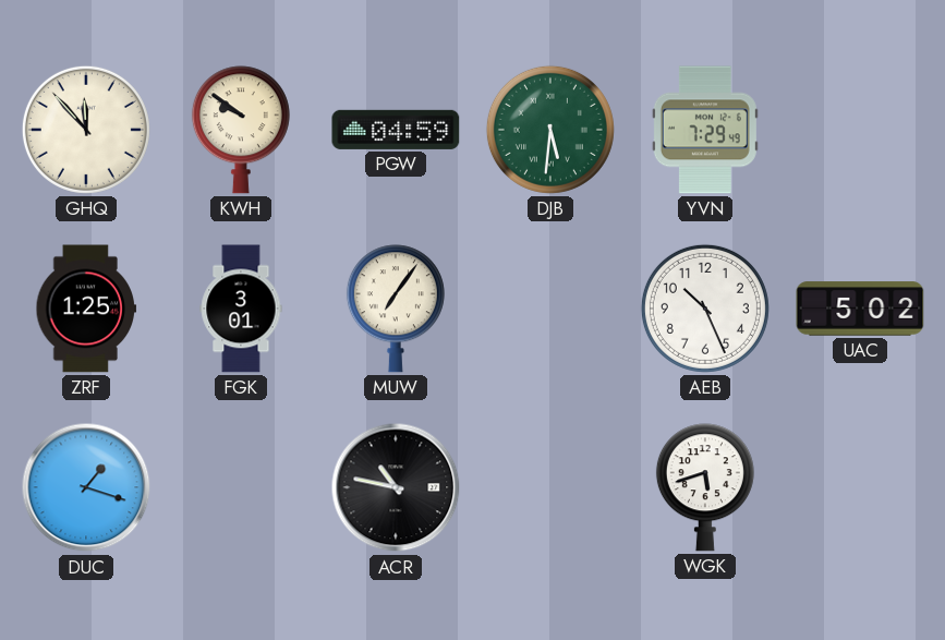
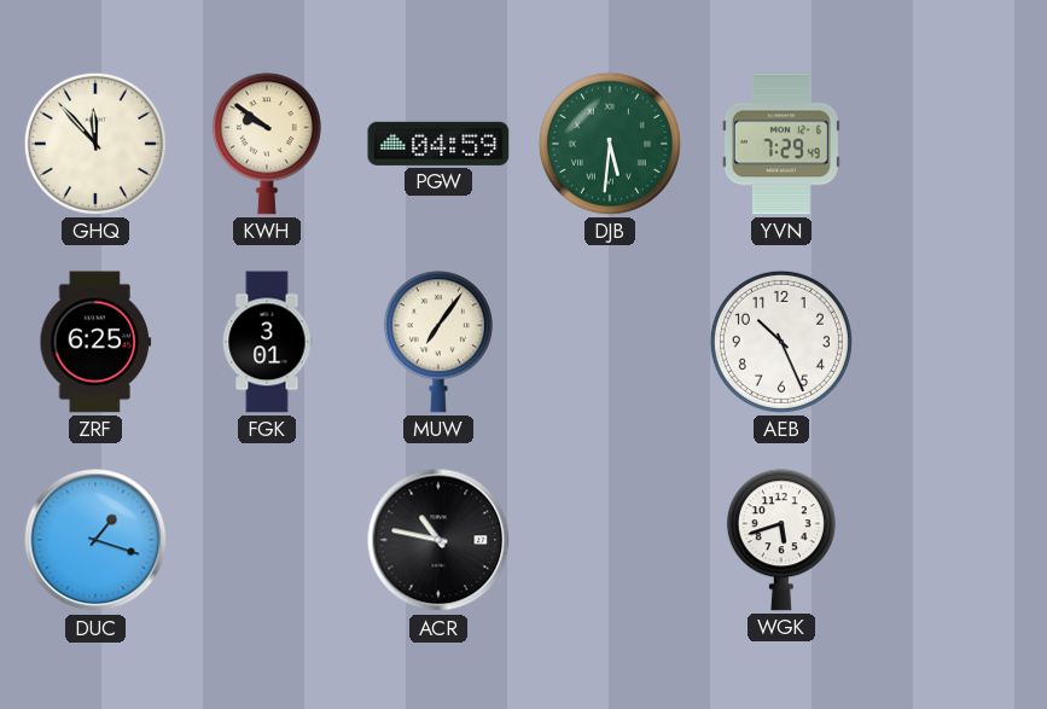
ZRF: 1:25 -> 6:25 (95, 342)
UAC: 5:02 -> none (860, 309)
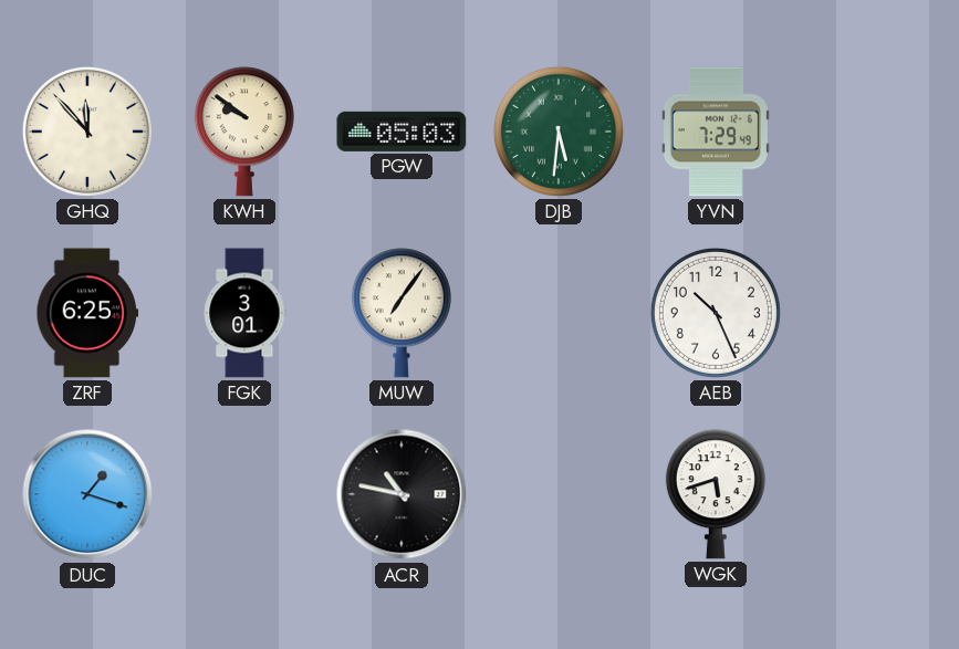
PGW: 04:59 -> 05:03 (402, 132)
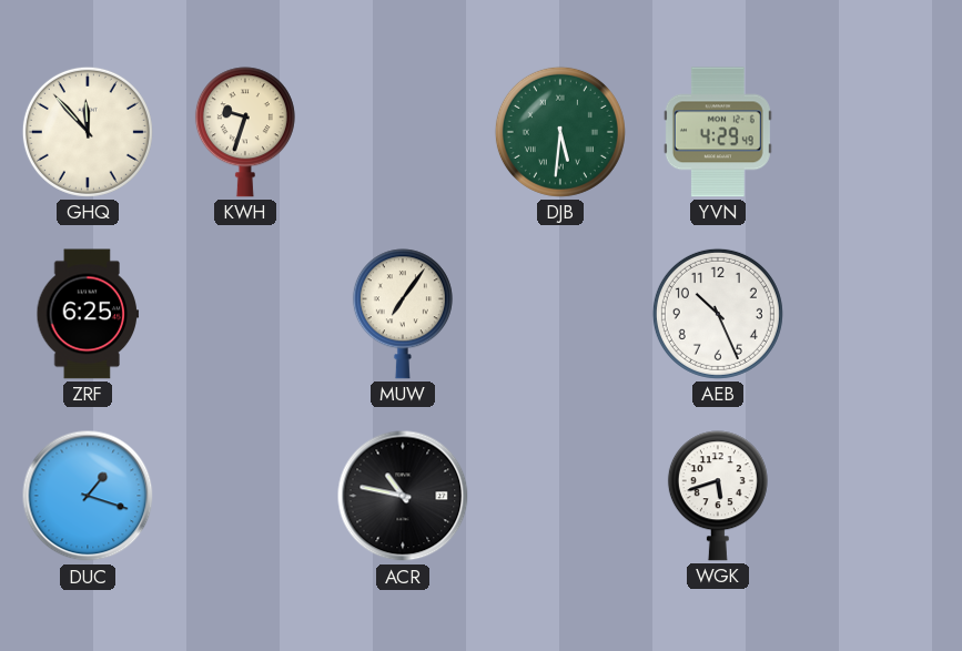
KWH: 9:51 -> 9:33 (245, 132)
PGW: 05:03 -> none (402, 132)
YVN: 7:29 -> 4:29 (718, 132)
FGK: 3:01 -> none (244, 313)
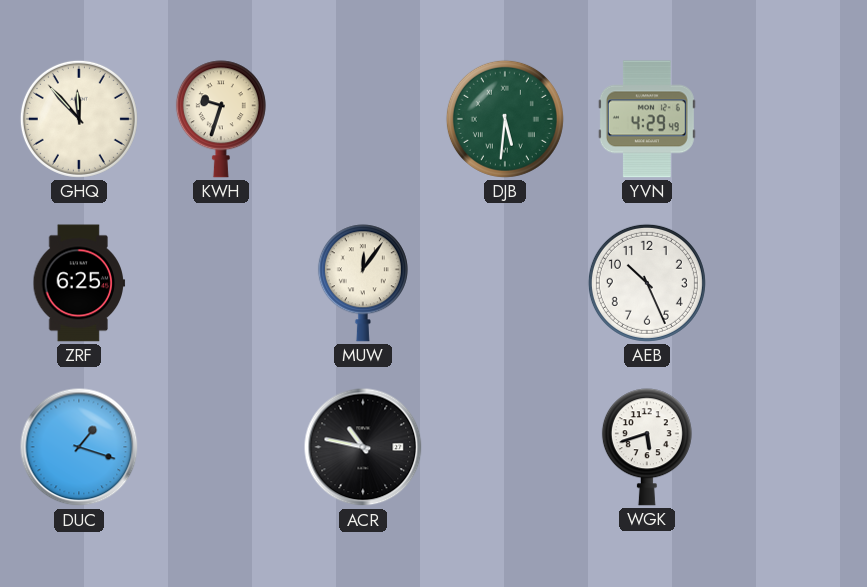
MUW: 7:06 -> 12:06 (363, 283)
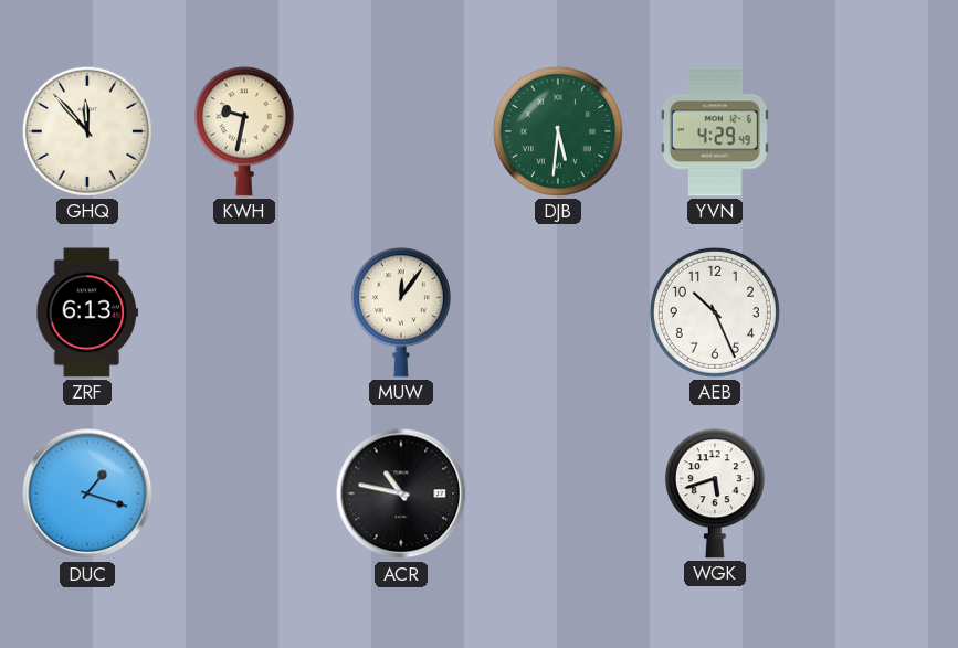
KWH: 9:33 -> 9:32 (244, 131)
ZRF: 6:25 -> 6:13 (87, 312)
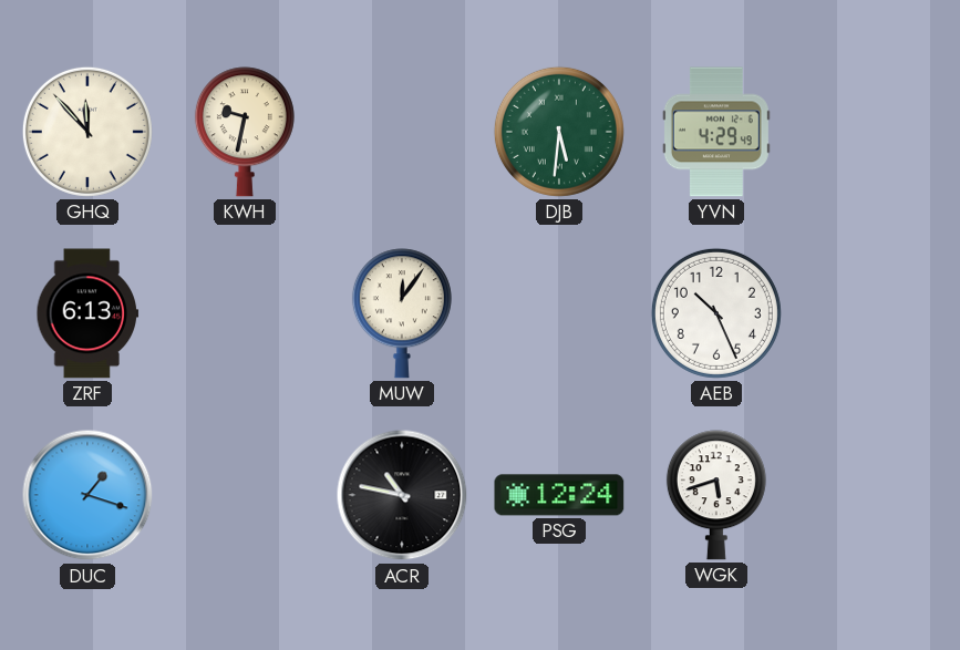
PSG: none -> 12:24 (559, 495)
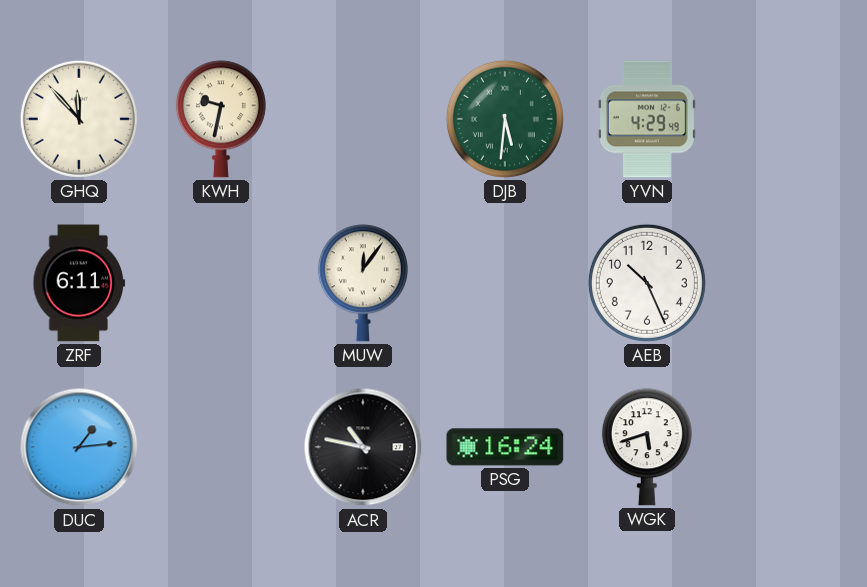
ZRF: 6:13 -> 6:11 (79, 283)
DUC: 1:18 -> 1:14 (79, 447)
PSG: 12:24 -> 16:24 (505, 447)
